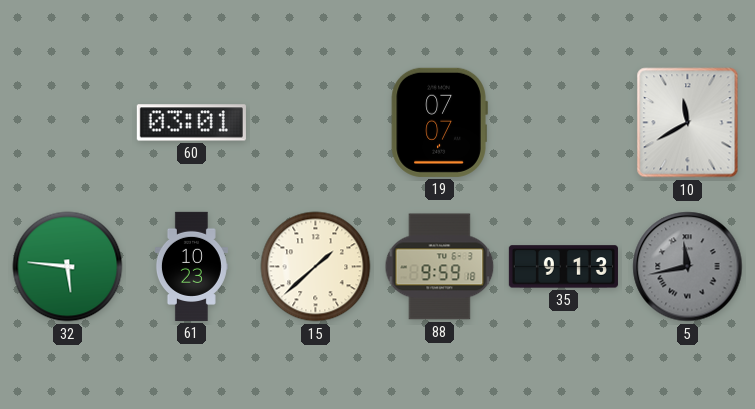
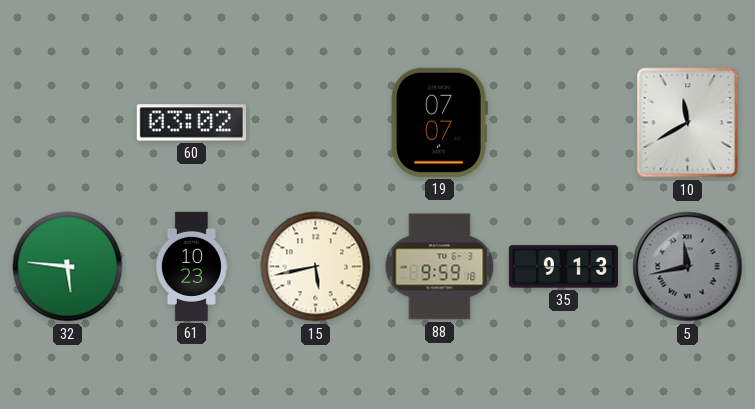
60: 03:01 -> 03:02 (191, 123)
15: 1:38 -> 5:43 (316, 267)
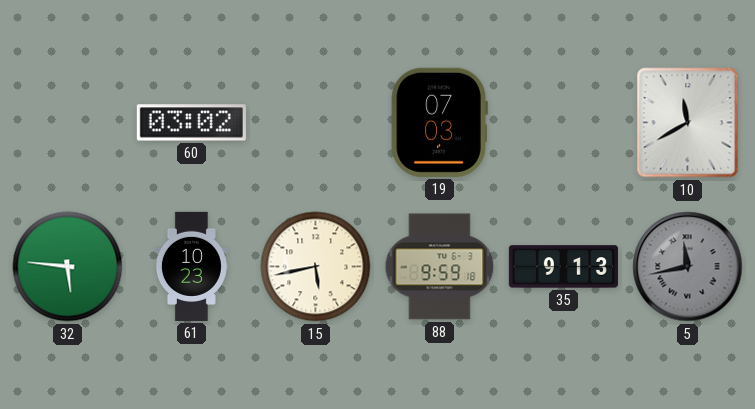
19: 07:07 -> 07:03 (439, 122)
